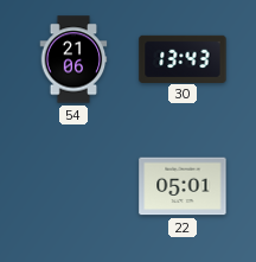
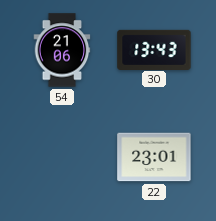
22: 05:01 -> 23:01 (154, 157)
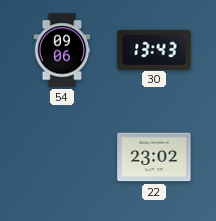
54: 21:06 -> 09:06 (62, 50)
22: 23:01 -> 23:02 (154, 157)
